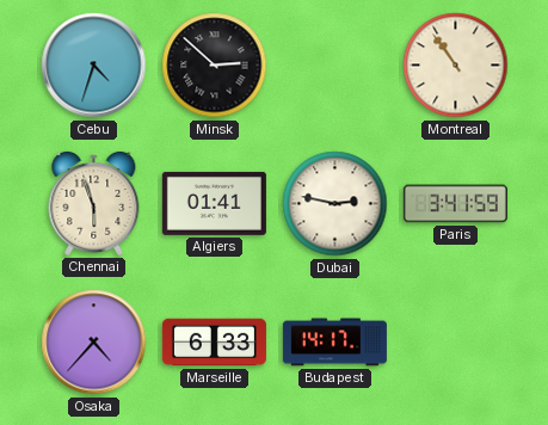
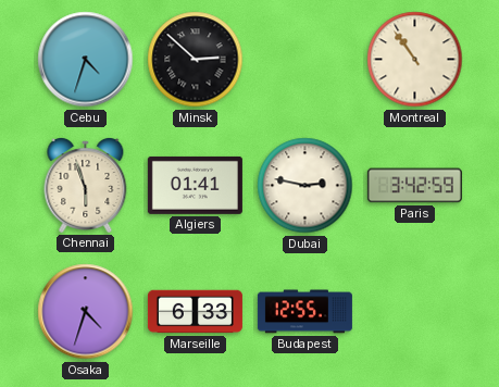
Paris: 3:41 -> 3:42 (414, 186)
Osaka: 4:37 -> 4:33 (86, 312)
Budapest: 14:17 -> 12:55 (304, 312)
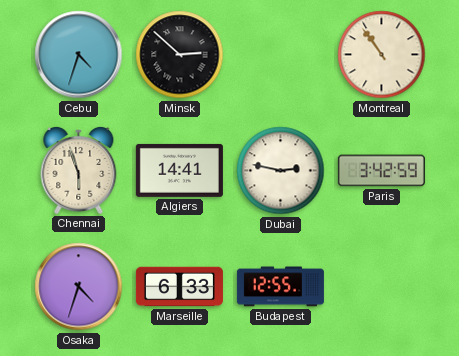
Algiers: 01:41 -> 14:41 (179, 170)
